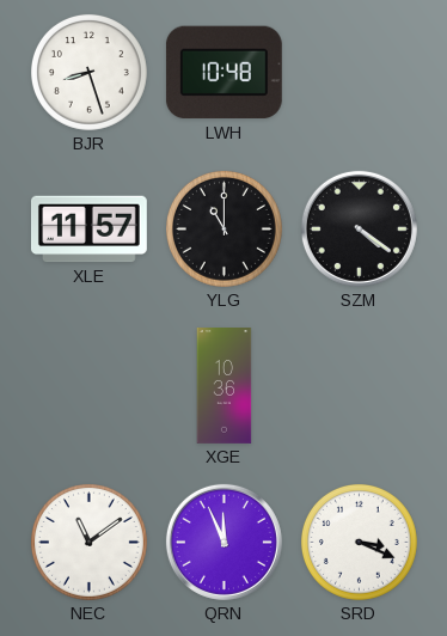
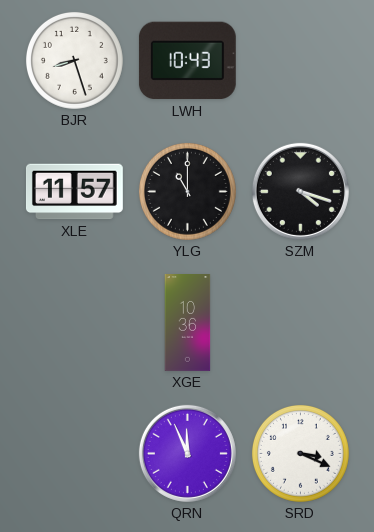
LWH: 10:48 -> 10:43 (187, 61)
SZM: 4:21 -> 4:18 (300, 191)
NEC: 11:09 -> none (88, 542)
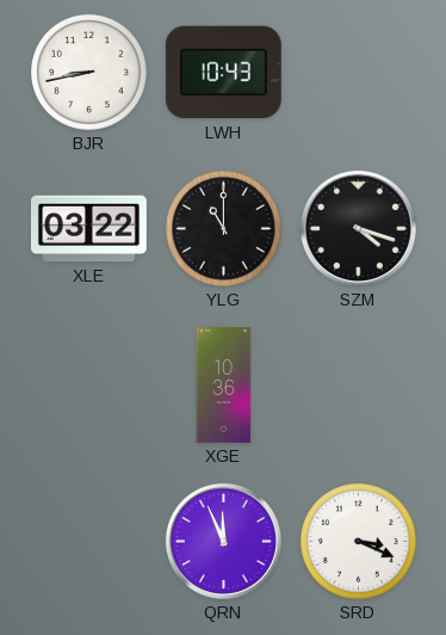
BJR: 8:27 -> 8:43 (88, 72)
XLE: 11:57 -> 03:22 (88, 229)
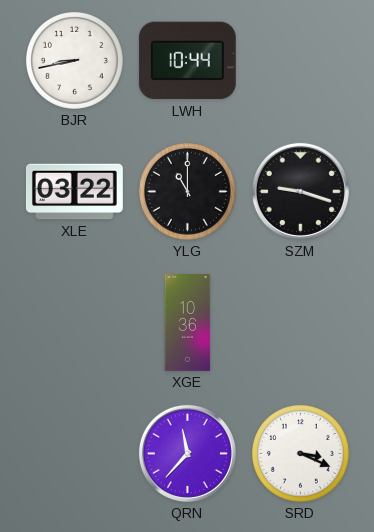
LWH: 10:43 -> 10:44 (187, 61)
SZM: 4:18 -> 9:18 (300, 191)
QRN: 11:56 -> 11:37 (187, 453)
